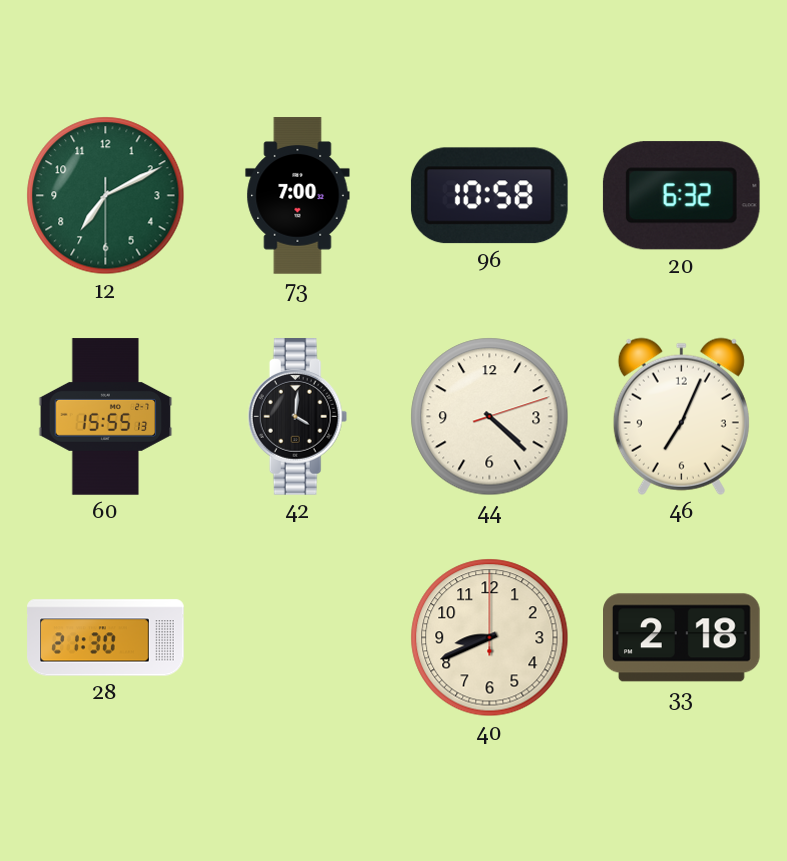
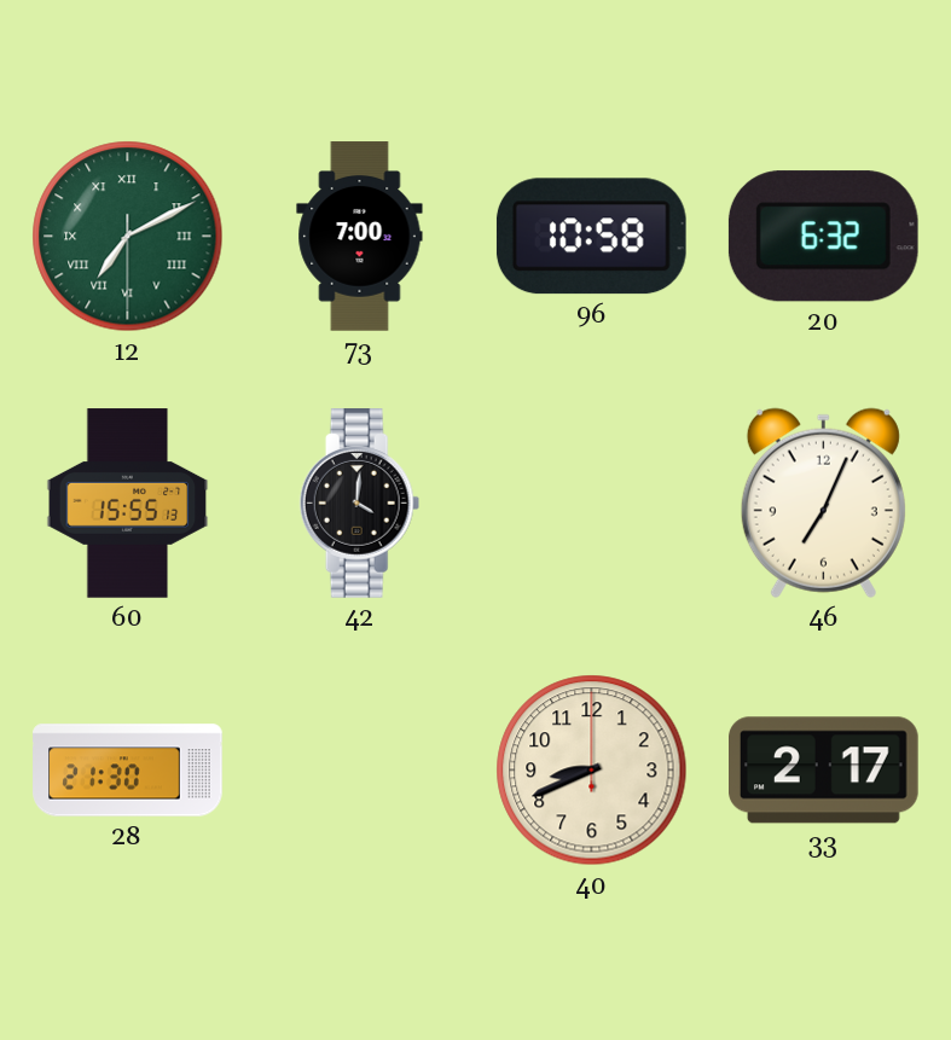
12 numerals: Arabic -> Roman (128, 237)
44: 4:22 -> none (490, 417)
33: 2:18 -> 2:17 (824, 771)
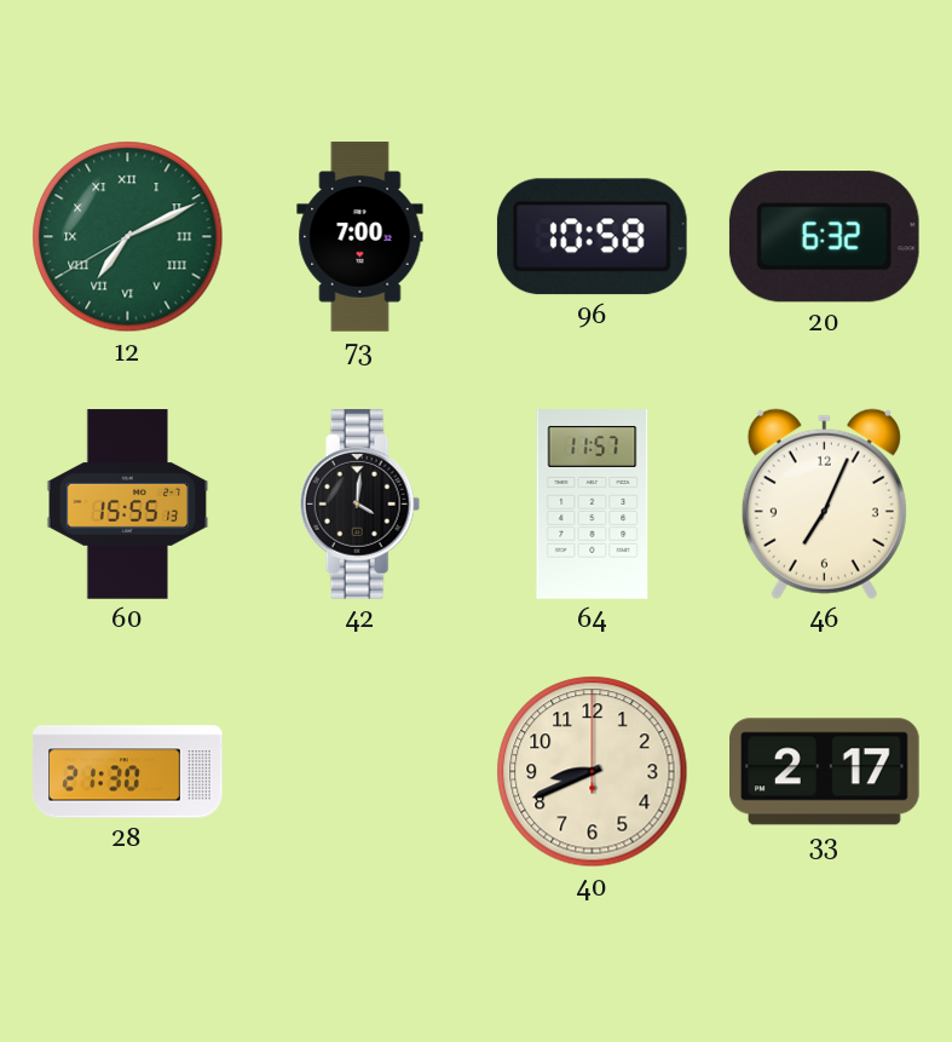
12: 7:10:30 -> 7:10:40 (128, 237)
64: none -> 11:57 (593, 505)
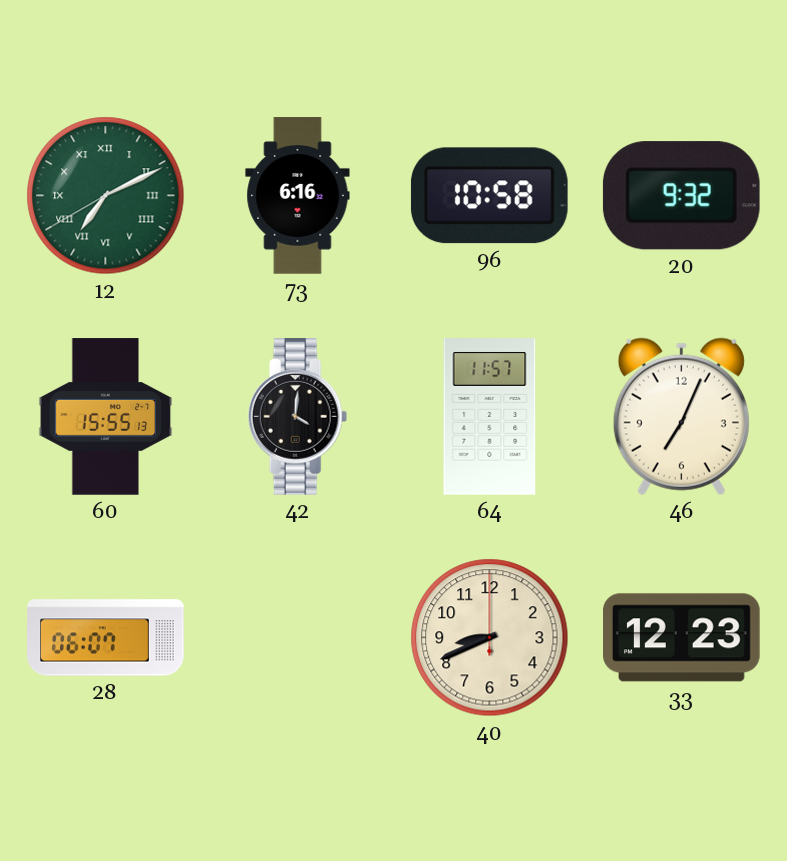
73: 7:00 -> 6:16 (298, 196)
20: 6:32 -> 9:32 (681, 196)
28: 21:30 -> 06:07 (106, 638)
33: 2:17 -> 12:23 (682, 638)
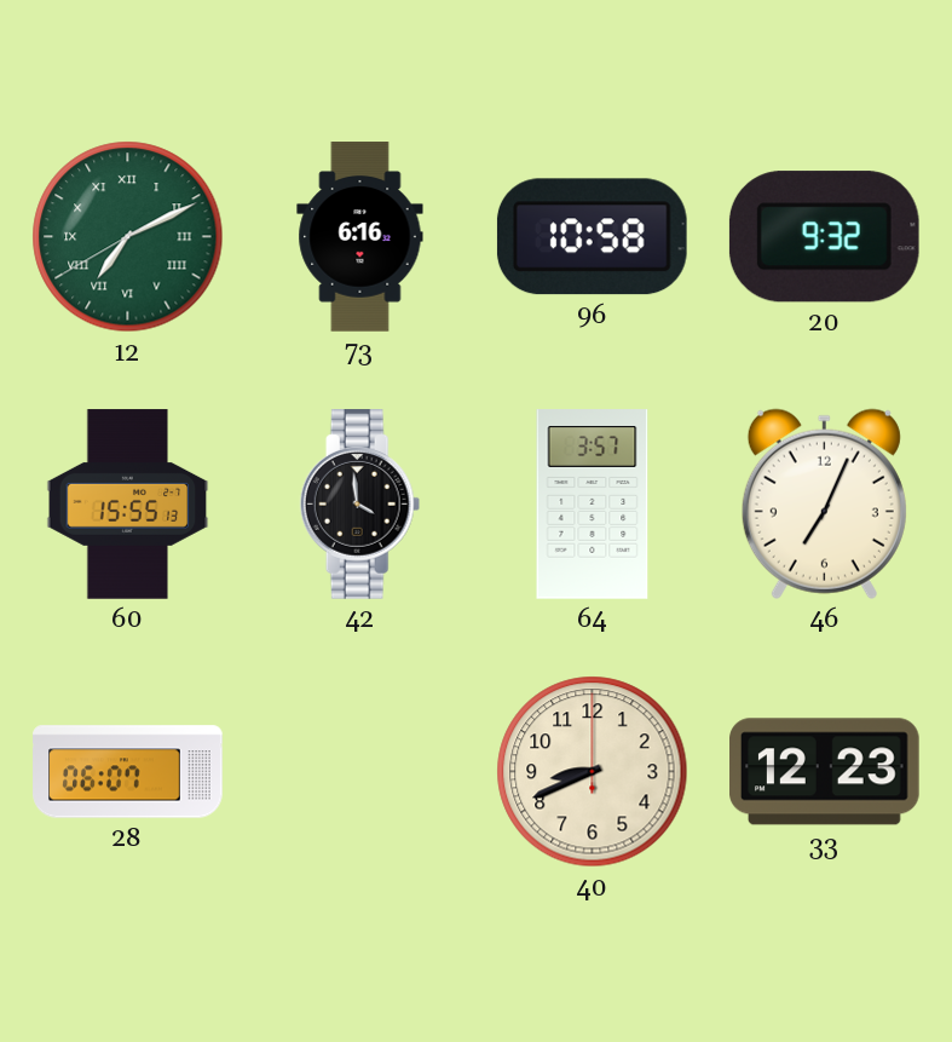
42: 4:01 -> 3:59 (360, 505)
64: 11:57 -> 3:57 (593, 505)
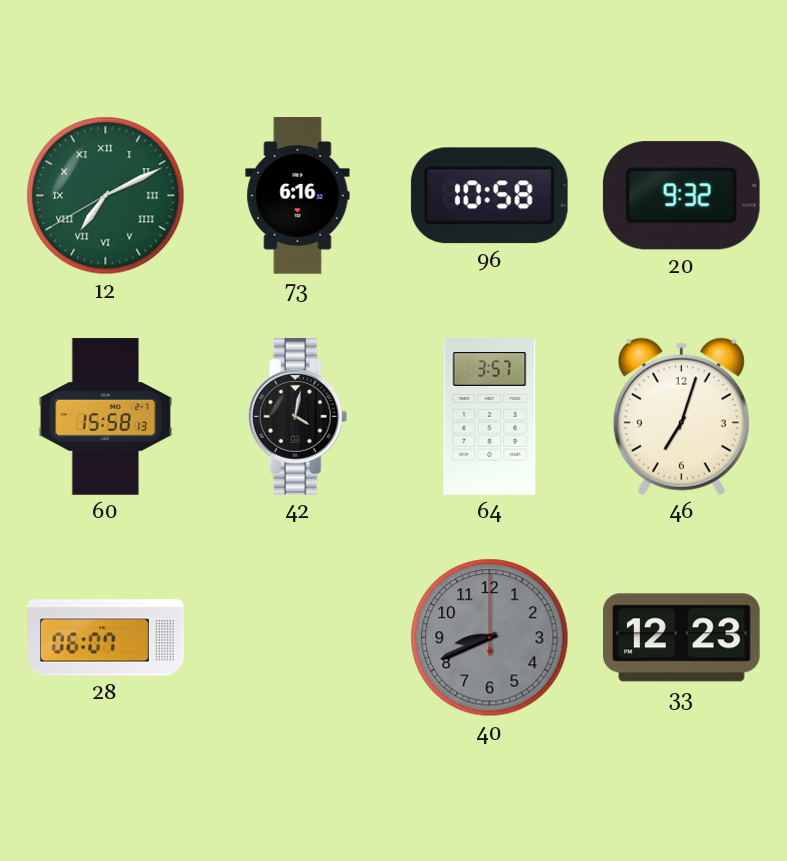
60: 15:55 -> 15:58 (106, 417)
42: 3:59 -> 4:02 (298, 417)
46: 7:04 -> 7:03 (681, 416)
40 dial: cream -> grey (490, 638)
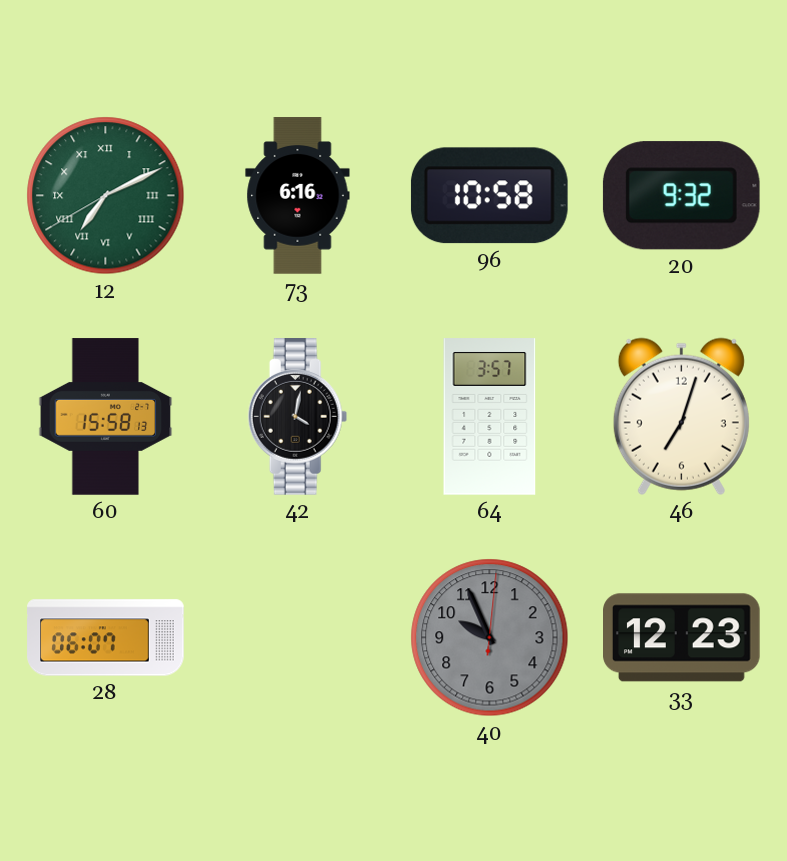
40: 8:41 -> 9:56 (490, 638)
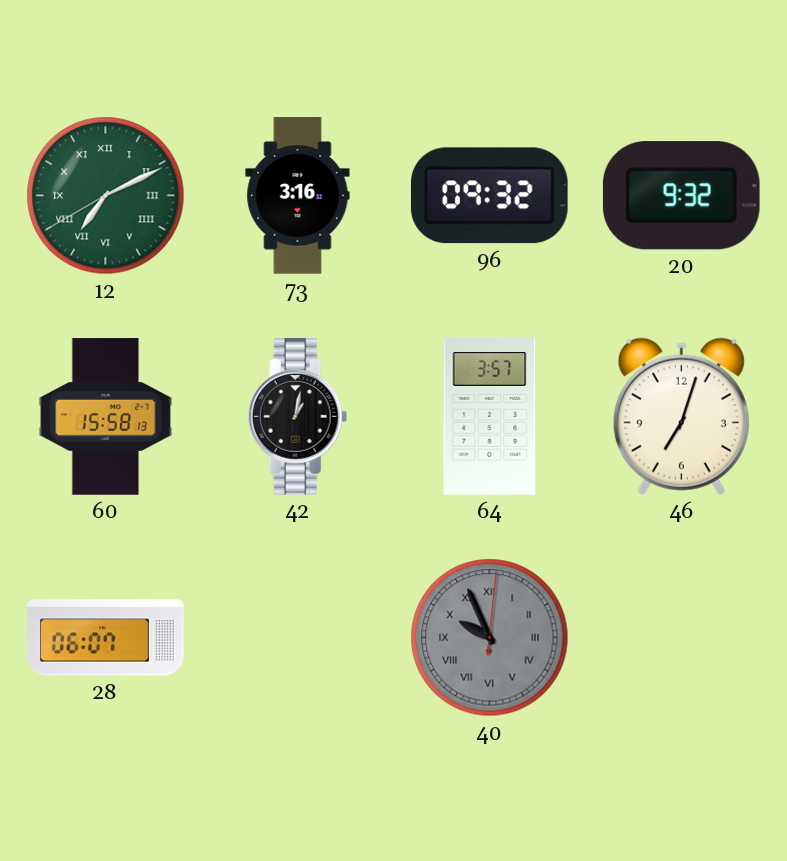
73: 6:16 -> 3:16 (298, 196)
96: 10:58 -> 09:32 (489, 196)
42: 4:02 -> 1:02 (298, 417)
40 numerals: Arabic -> Roman (490, 638)
33: 12:23 -> none (682, 638)
